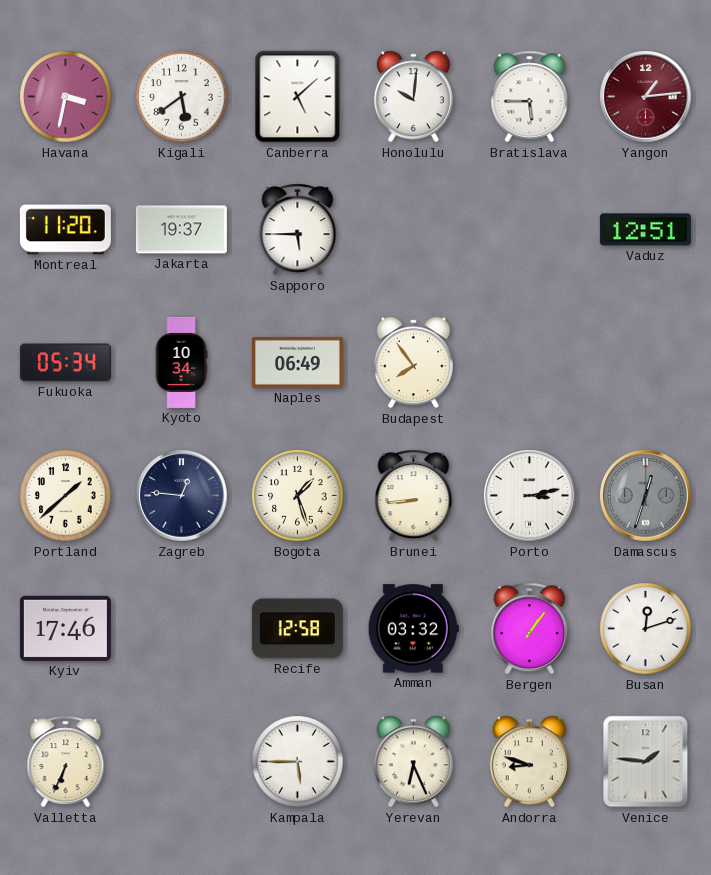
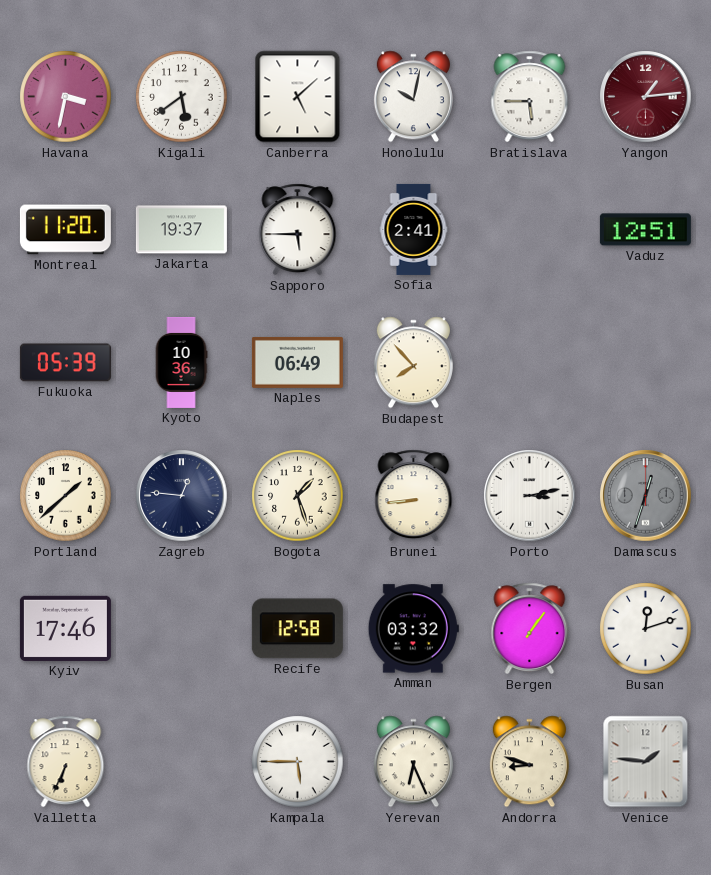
Honolulu: 10:01 -> 10:02 (413, 97)
Sofia: none -> 2:41 (414, 229)
Fukuoka: 05:34 -> 05:39 (65, 363)
Kyoto: 10:34 -> 10:36 (181, 362)
Budapest: 7:54 -> 7:53 (413, 363)
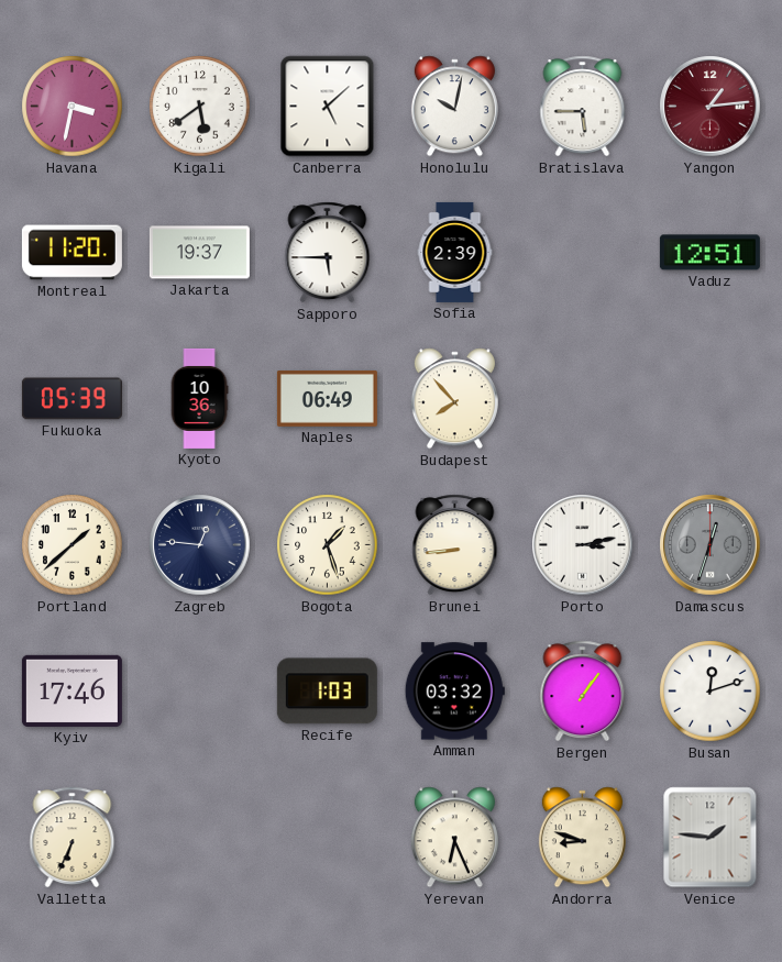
Sofia: 2:41 -> 2:39 (455, 252)
Recife: 12:58 -> 1:03 (327, 692)
Kampala: 5:45 -> none (298, 762)
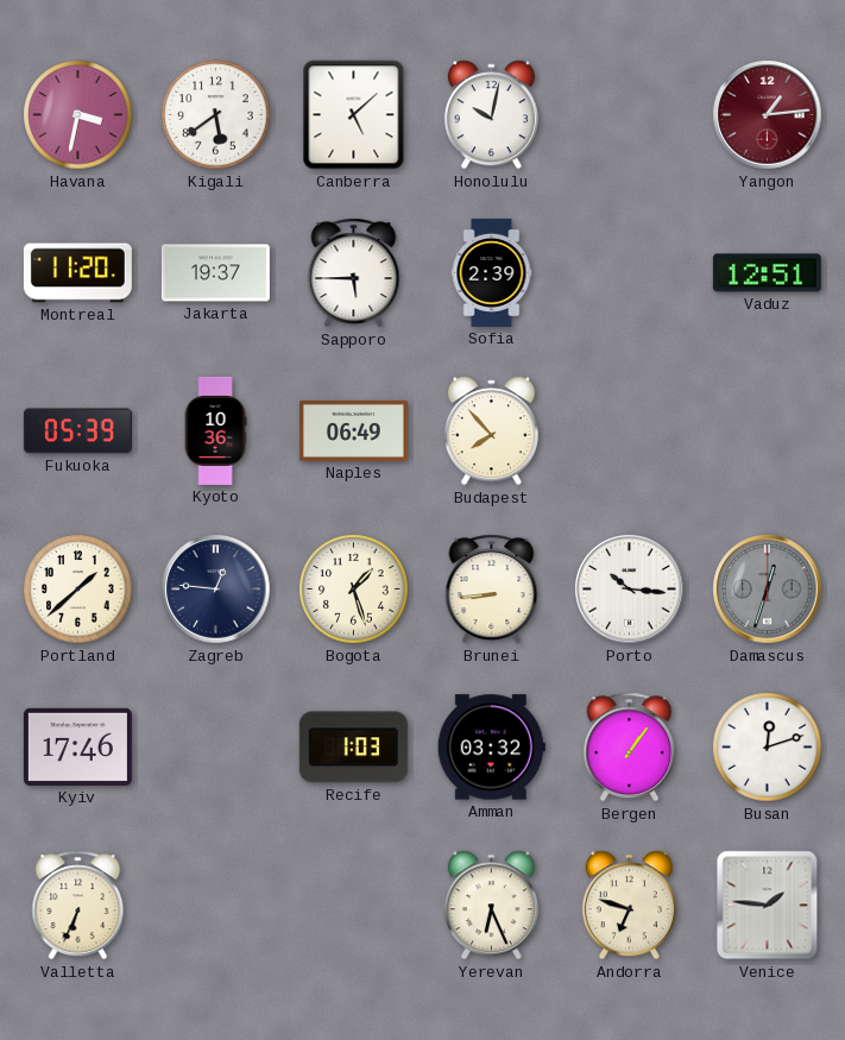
Bratislava: 5:45 -> none (583, 107)
Porto: 3:13 -> 10:16 (630, 590)
Andorra: 8:48 -> 6:48 (629, 906)
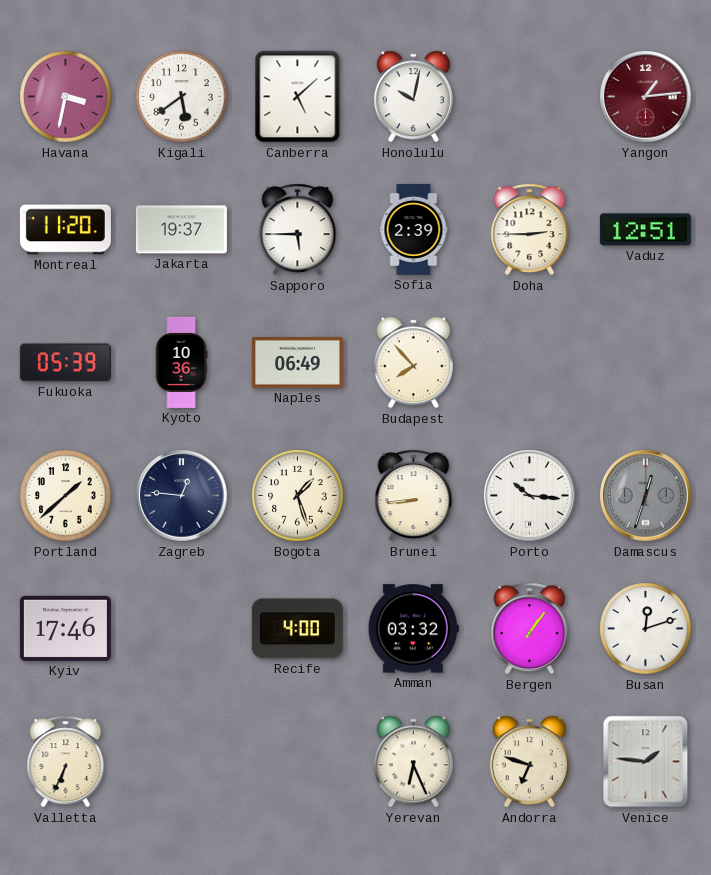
Doha: none -> 2:45 (530, 230)
Recife: 1:03 -> 4:00 (297, 629)
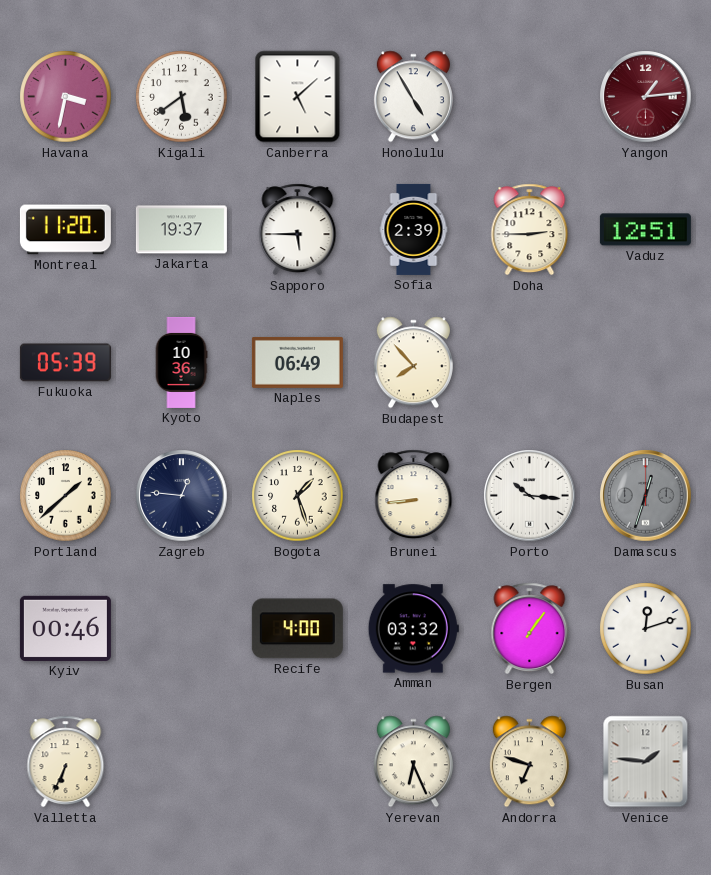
Honolulu: 10:02 -> 4:55 (413, 97)
Kyiv: 17:46 -> 00:46 (65, 628)
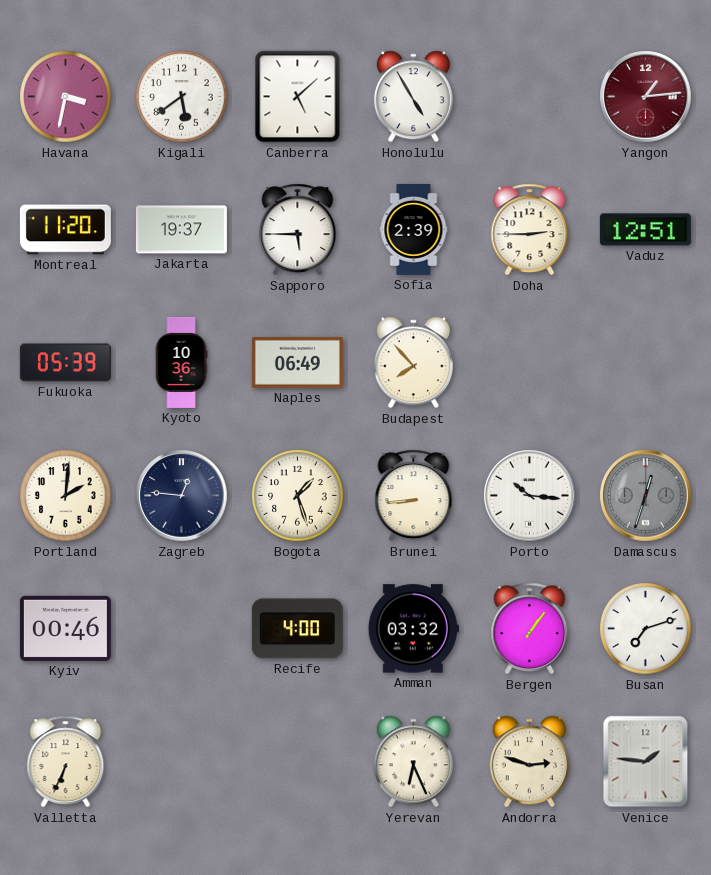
Portland: 1:38 -> 2:01 (66, 496)
Busan: 12:12 -> 7:12 (646, 629)
Andorra: 6:48 -> 2:48 (529, 762)
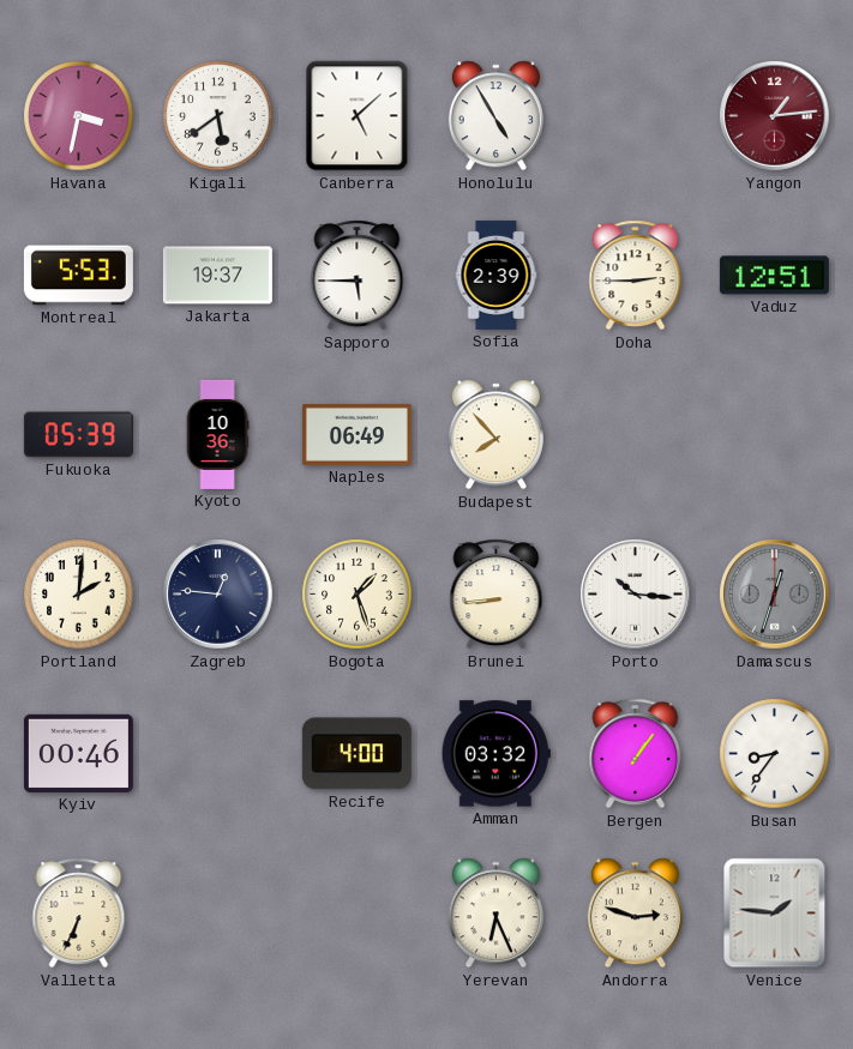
Montreal: 11:20 -> 5:53 (78, 276)
Busan: 7:12 -> 8:36 (775, 754)
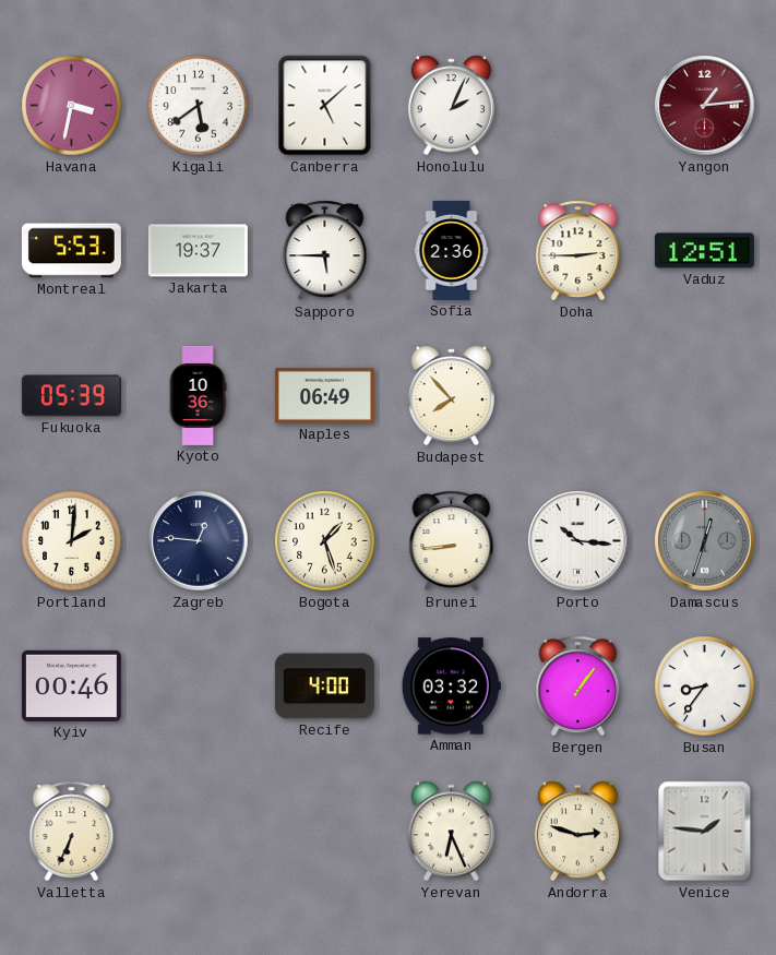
Honolulu: 4:55 -> 2:04 (451, 106)
Sofia: 2:39 -> 2:36 (452, 250)
